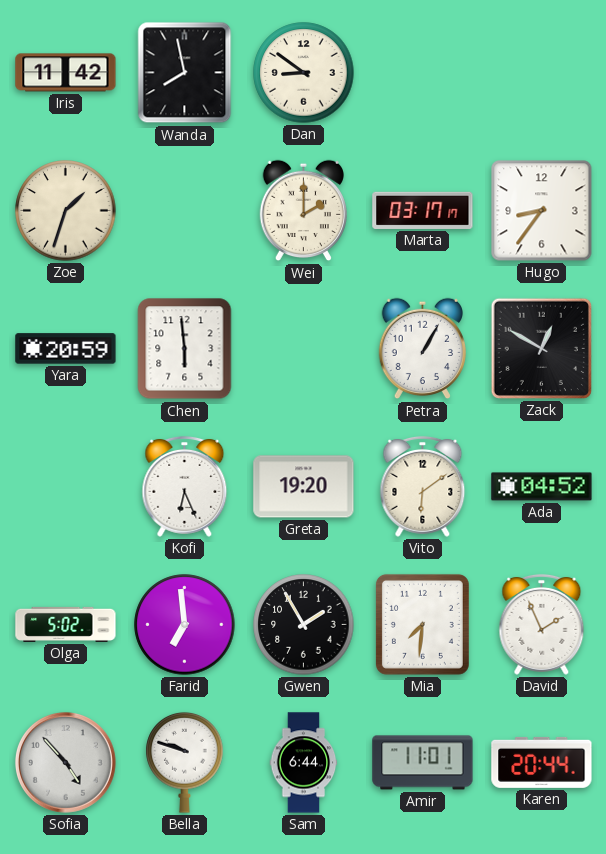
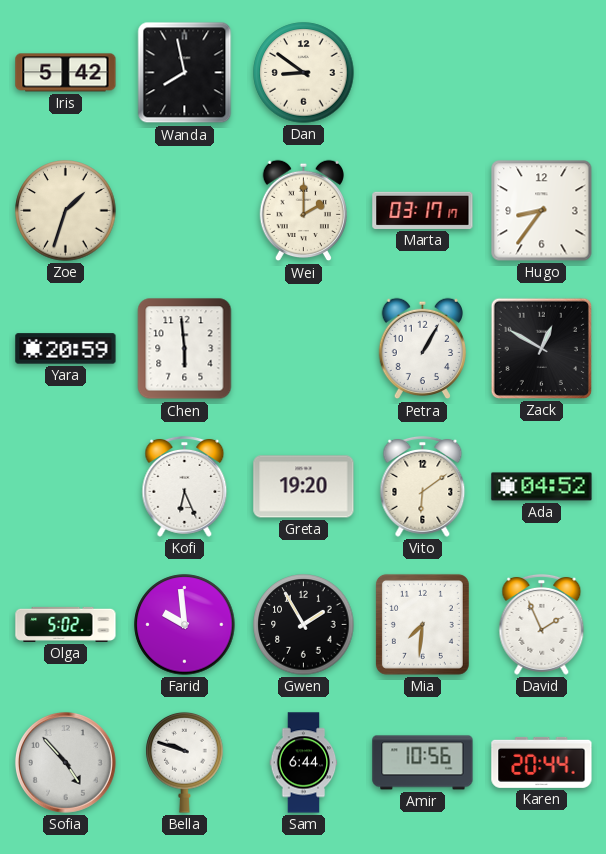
Iris: 11:42 -> 5:42 (66, 73)
Farid: 6:59 -> 9:59 (185, 625)
Amir: 11:01 -> 10:56 (423, 763)
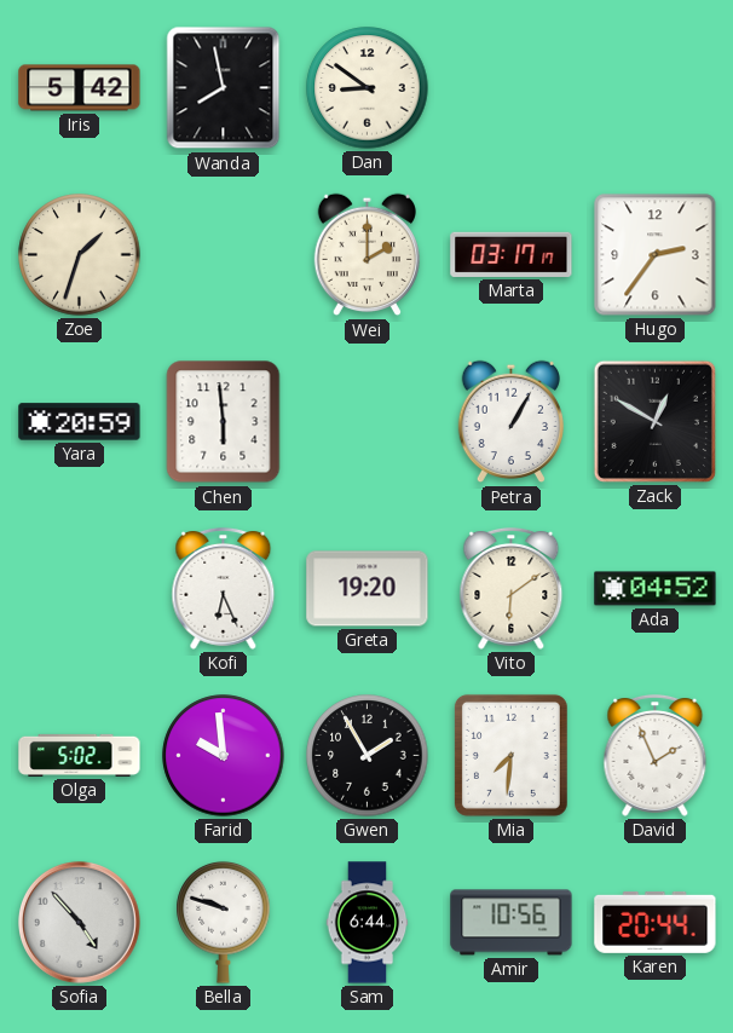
Hugo: 8:36 -> 2:36 (656, 255)
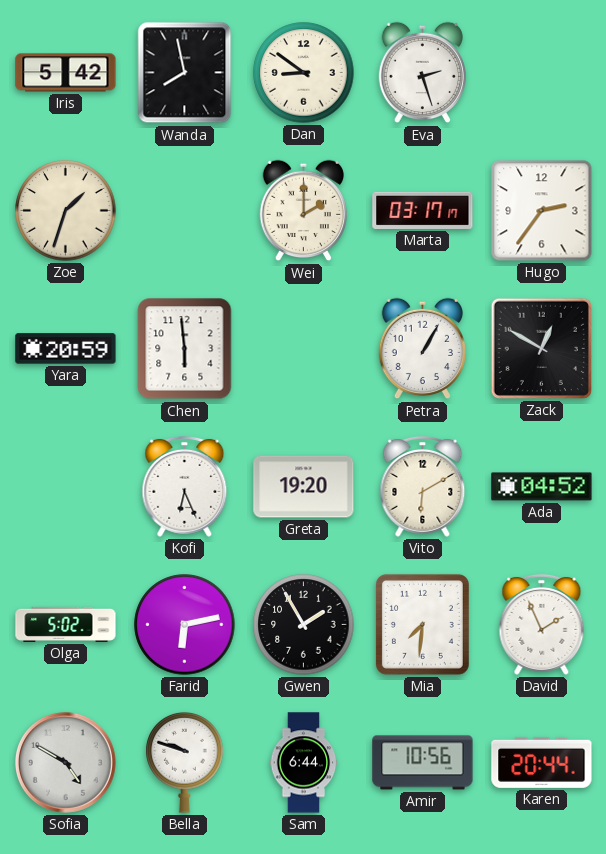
Eva: none -> 2:27 (422, 73)
Vito: 6:09 -> 6:10 (423, 486)
Farid: 9:59 -> 6:13 (185, 625)
Sofia: 4:53 -> 4:50 (66, 763)
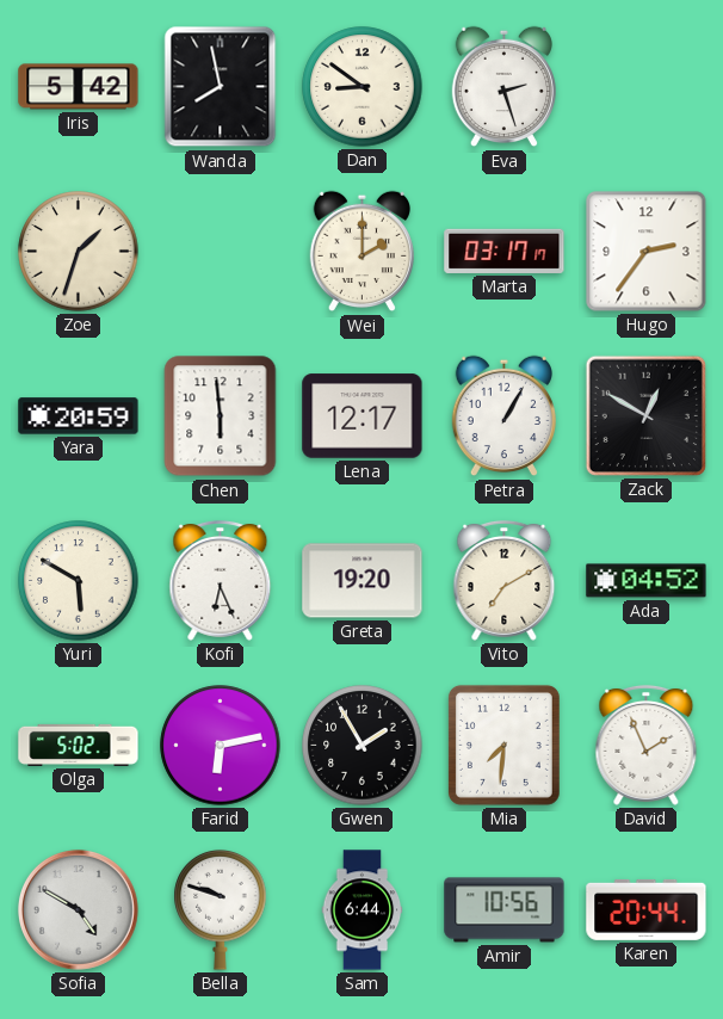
Lena: none -> 12:17 (363, 416)
Yuri: none -> 5:50 (79, 581)
Vito: 6:10 -> 7:10 (505, 580)
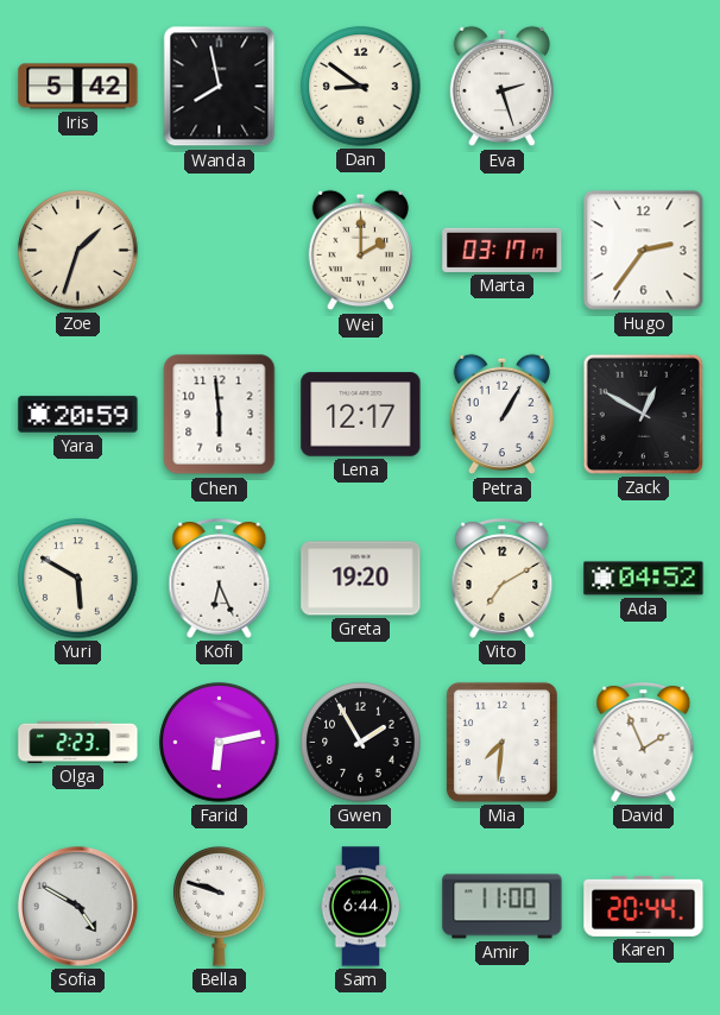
Olga: 5:02 -> 2:23 (78, 742)
Amir: 10:56 -> 11:00 (503, 907)
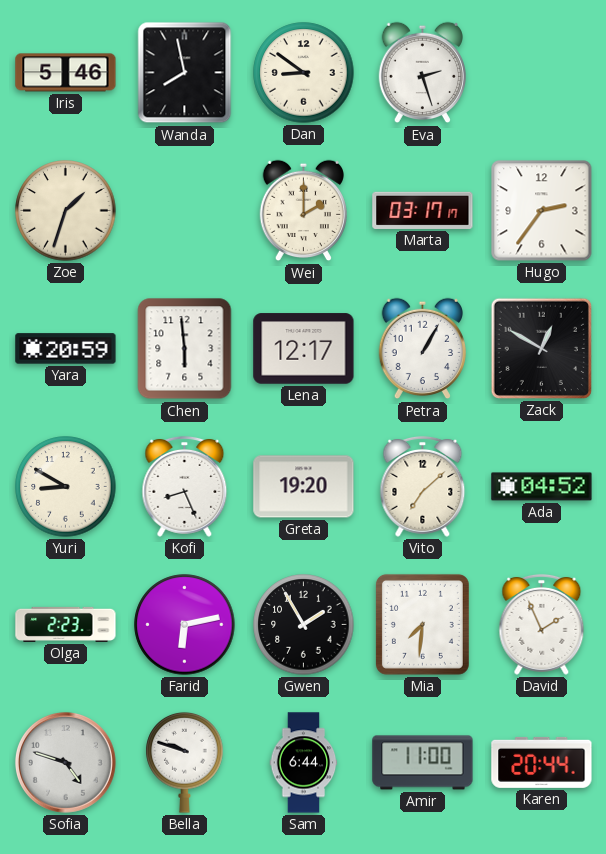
Iris: 5:42 -> 5:46 (66, 73)
Yuri: 5:50 -> 8:50 (66, 487)
Kofi: 6:26 -> 8:26 (185, 486)
Vito: 7:10 -> 7:08 (423, 486)
Sofia: 4:50 -> 4:48 (66, 763)
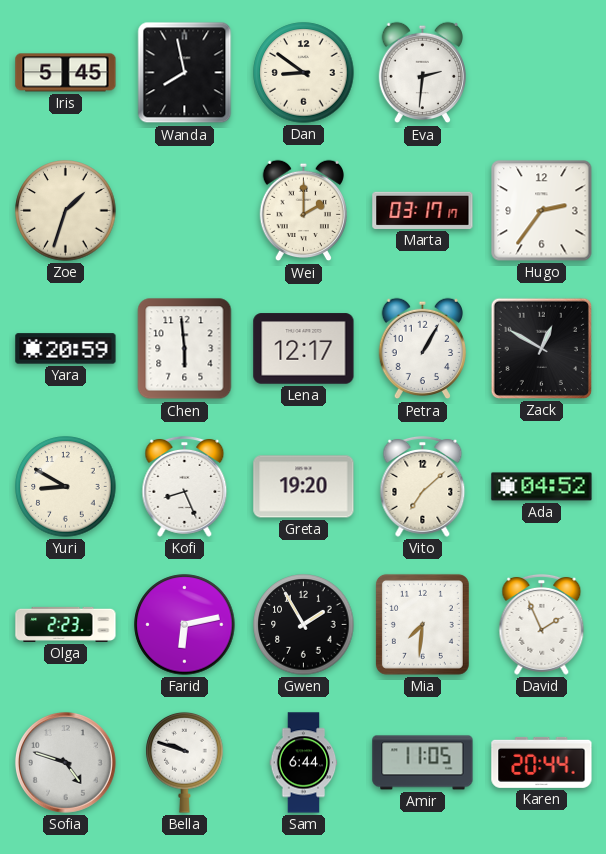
Iris: 5:46 -> 5:45 (66, 73)
Eva: 2:27 -> 2:31 (422, 73)
Amir: 11:00 -> 11:05 (423, 763)
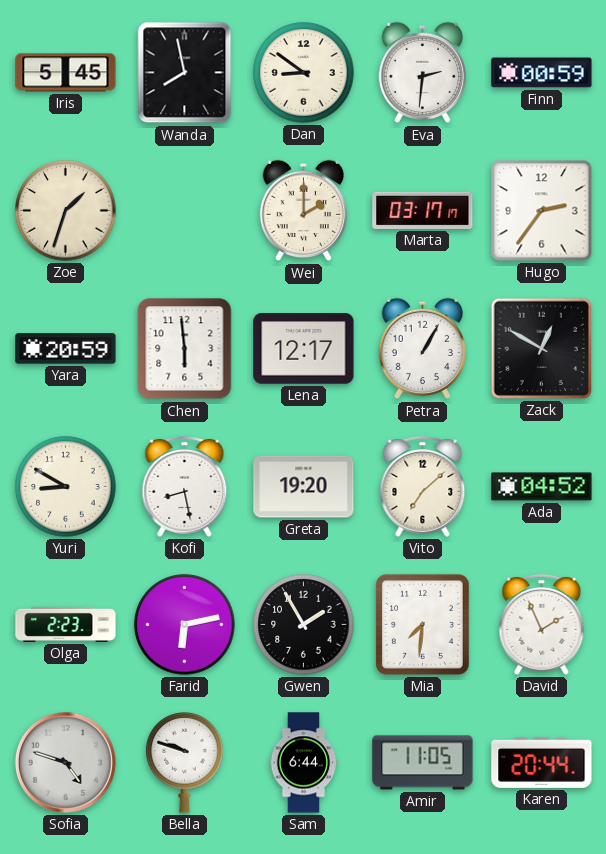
Finn: none -> 00:59 (542, 73)
Kofi: 8:26 -> 8:28 (185, 486)
